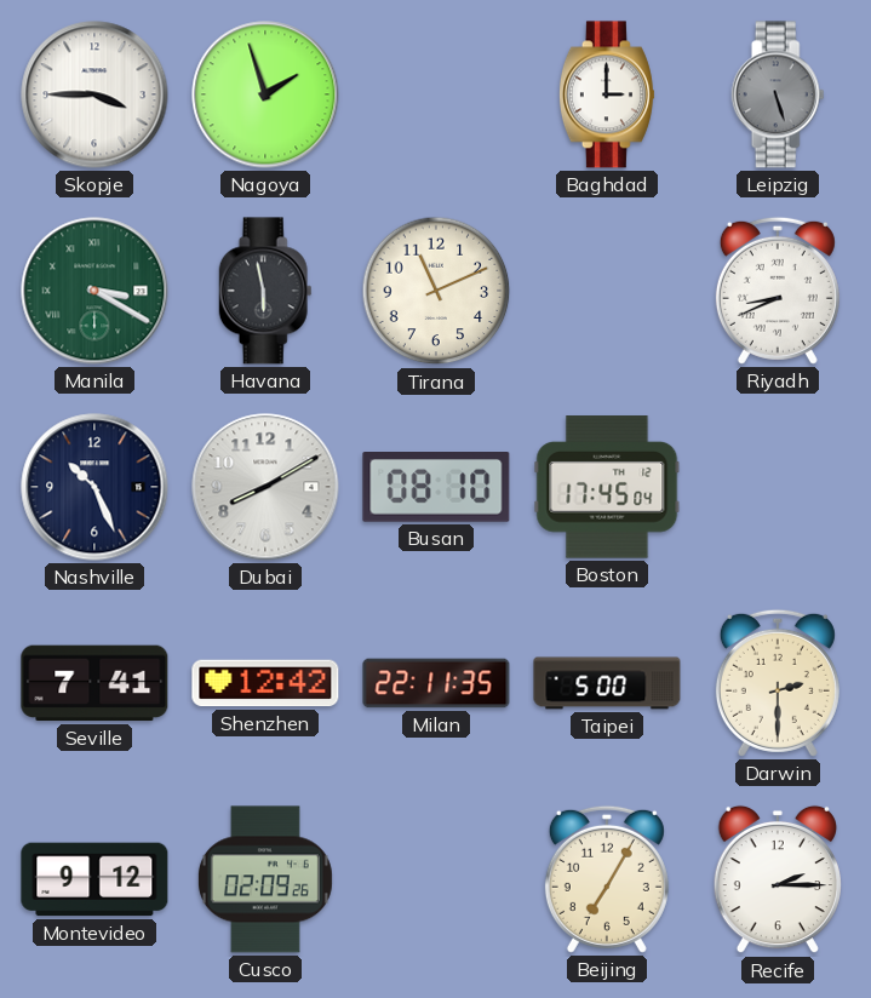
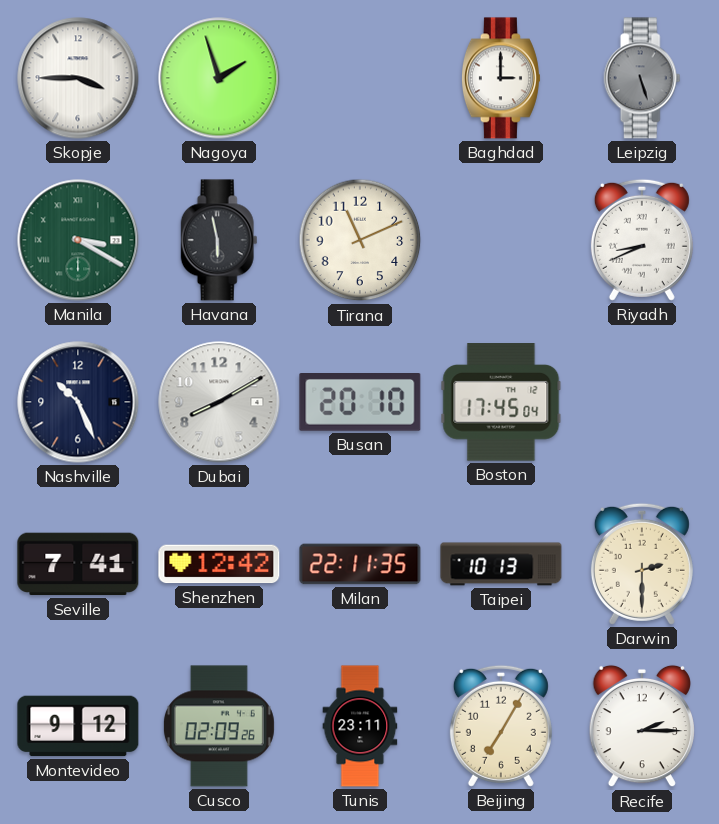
Busan: 08:10 -> 20:10 (360, 403)
Taipei: 5:00 -> 10:13 (501, 564)
Tunis: none -> 23:11 (360, 726)
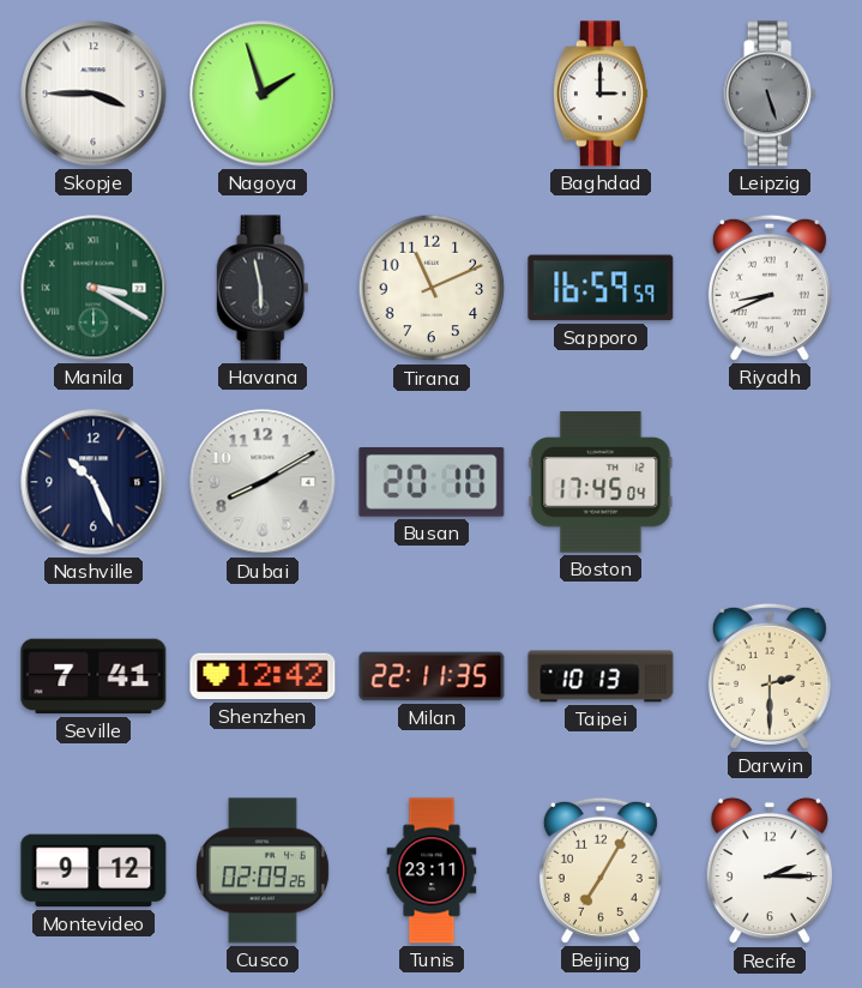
Sapporo: none -> 16:59 (601, 288)
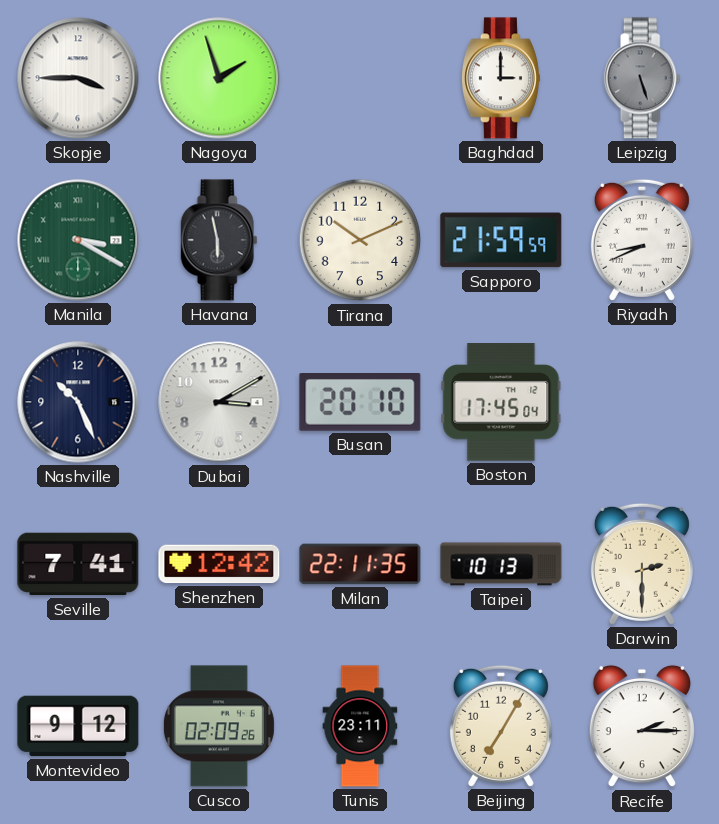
Tirana: 11:11 -> 10:11 (360, 240)
Sapporo: 16:59 -> 21:59 (501, 240)
Dubai: 8:10 -> 3:10 (219, 402)
